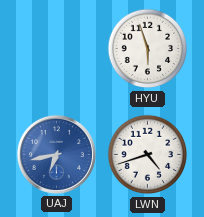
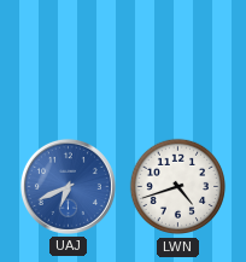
HYU: 5:57 -> none (148, 49)
UAJ: 6:43 -> 6:41 (68, 186)
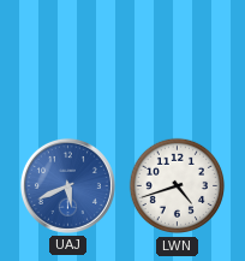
UAJ: 6:41 -> 5:41 (67, 185)
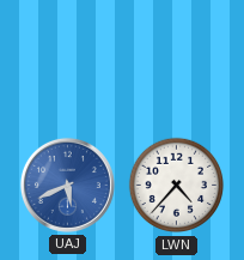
LWN: 4:42 -> 4:37 (177, 186)
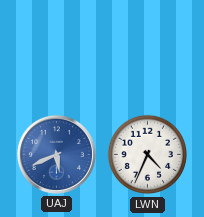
LWN: 4:37 -> 4:34 (148, 155)
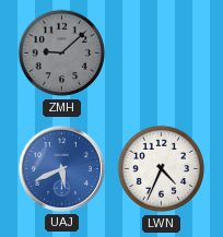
ZMH: none -> 9:08 (62, 54)
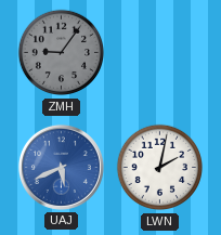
ZMH: 9:08 -> 9:06 (62, 53)
LWN: 4:34 -> 2:02 (160, 168)
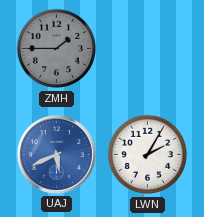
ZMH: 9:06 -> 1:45 (57, 49)
LWN: 2:02 -> 2:05 (148, 155)
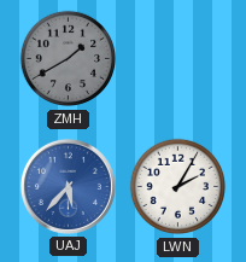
ZMH: 1:45 -> 1:40 (69, 59)
UAJ: 5:41 -> 5:37 (68, 186)
